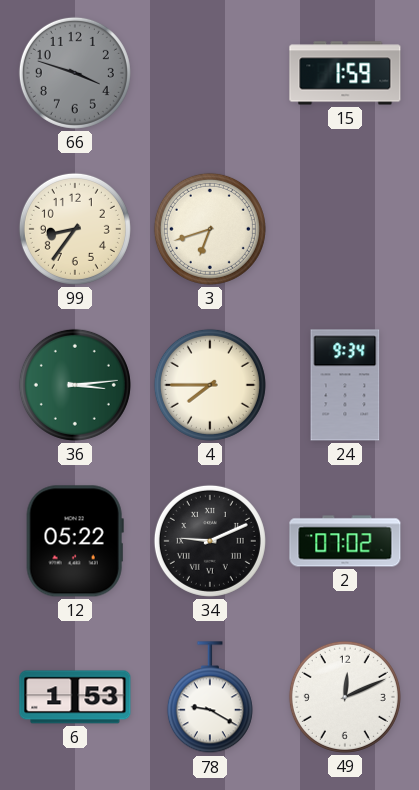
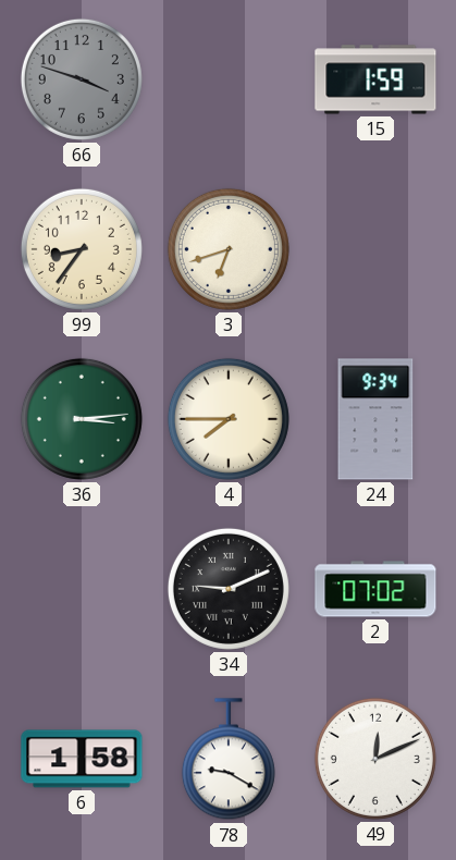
12: 05:22 -> none (75, 541)
6: 1:53 -> 1:58 (82, 759)
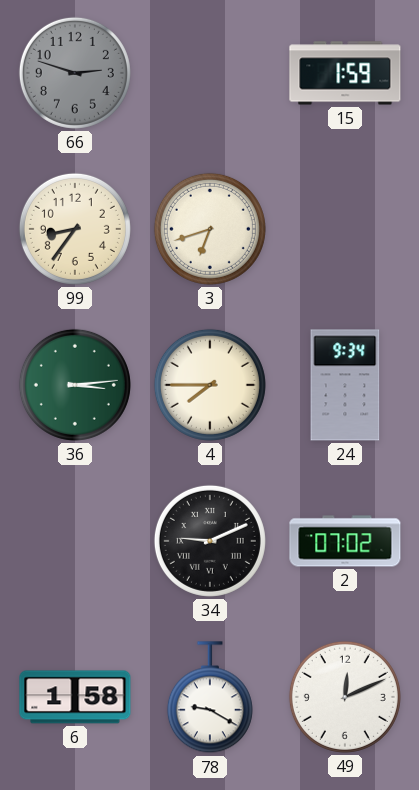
66: 3:48 -> 2:48 (75, 73)
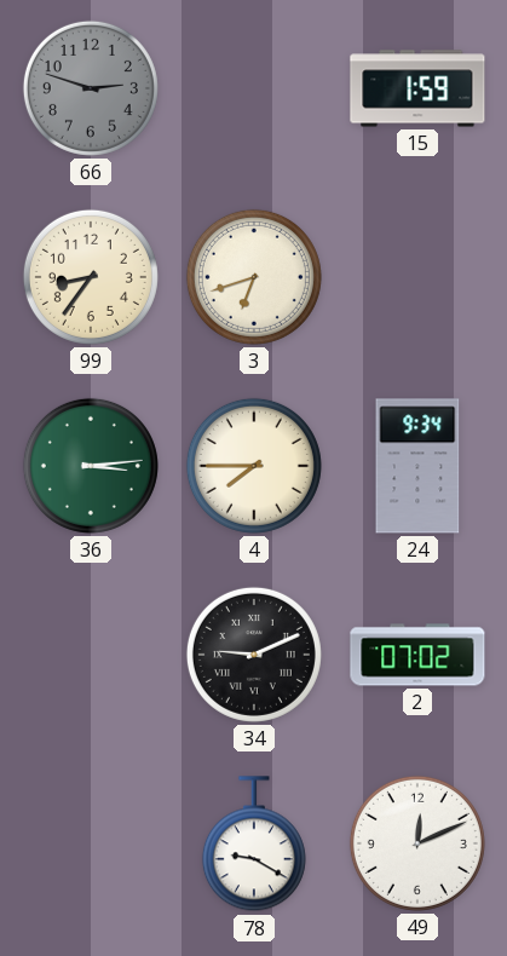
6: 1:58 -> none (75, 697)
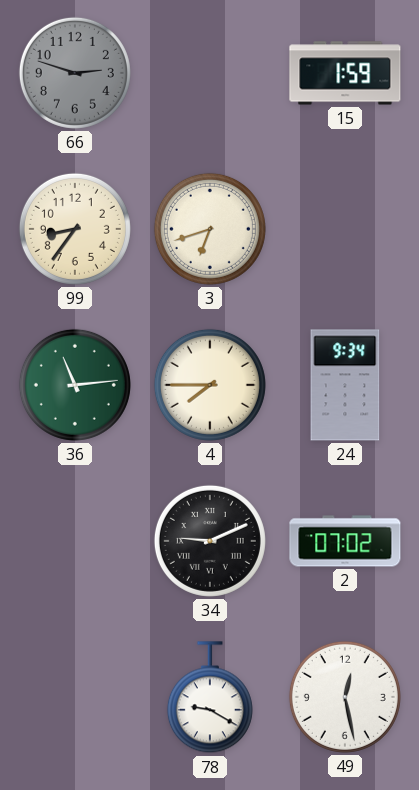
36: 3:14 -> 11:14 (75, 385)
49: 12:11 -> 12:28 (345, 697)
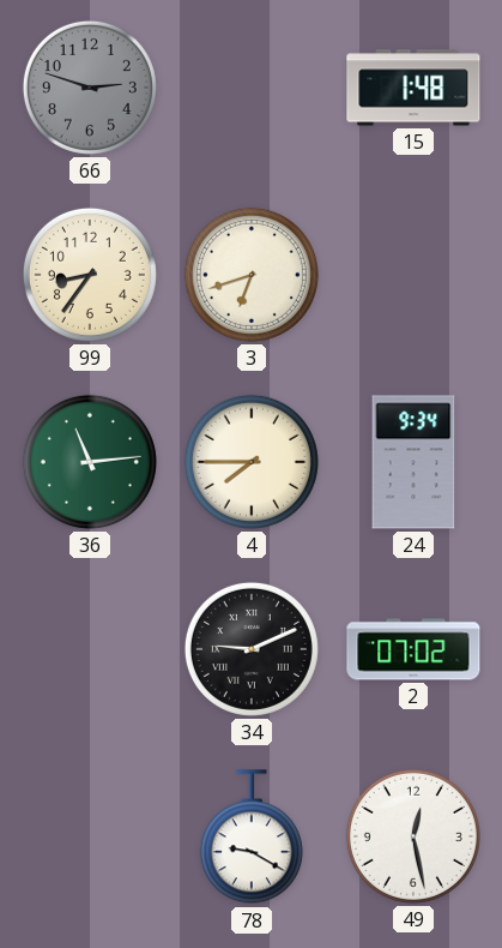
15: 1:59 -> 1:48 (413, 88)
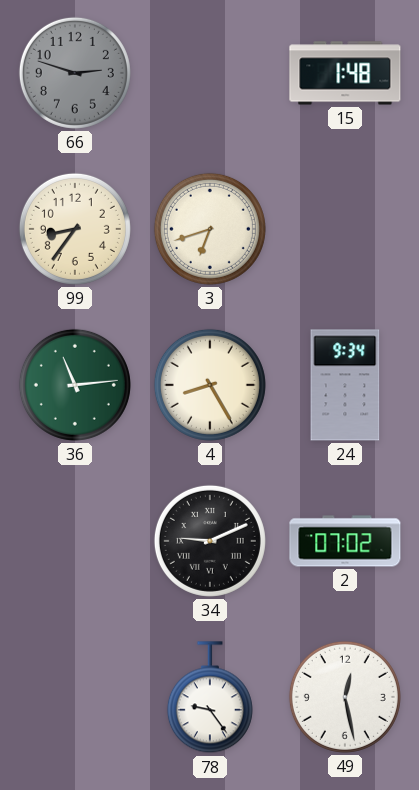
4: 7:45 -> 8:25 (210, 385)
78: 9:20 -> 9:24 (210, 698)
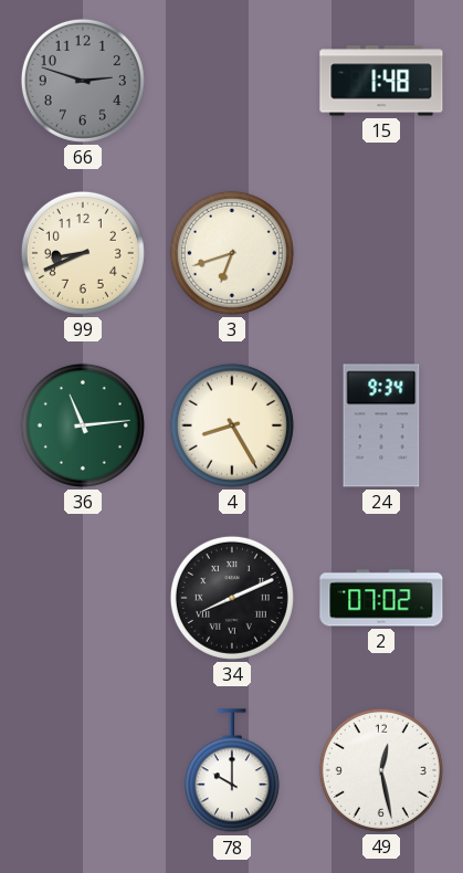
99: 8:36 -> 8:41 (83, 253)
34: 9:11 -> 8:11 (232, 598)
78: 9:24 -> 10:00 (232, 771)
